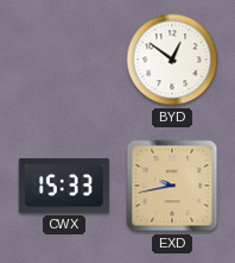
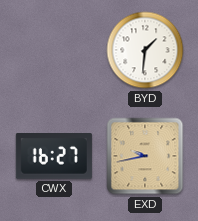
BYD: 12:51 -> 1:31 (145, 50)
CWX: 15:33 -> 16:27 (54, 157)
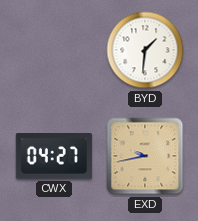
CWX: 16:27 -> 04:27 (54, 157)
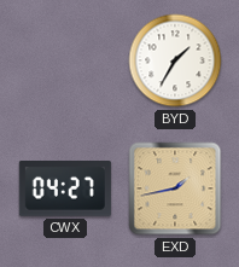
BYD: 1:31 -> 1:35 (175, 60)
EXD: 9:43 -> 1:43 (175, 188)
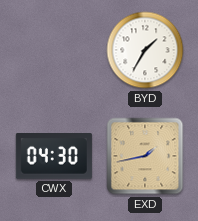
CWX: 04:27 -> 04:30 (54, 157)
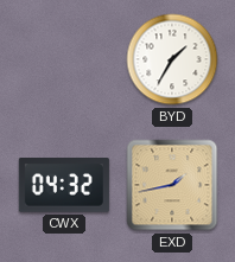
CWX: 04:30 -> 04:32 (64, 186)
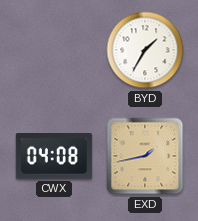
CWX: 04:32 -> 04:08 (54, 157)
